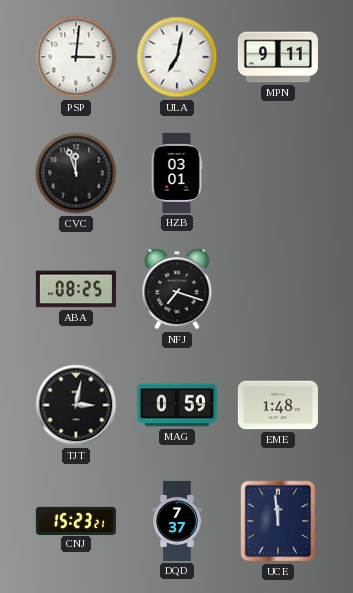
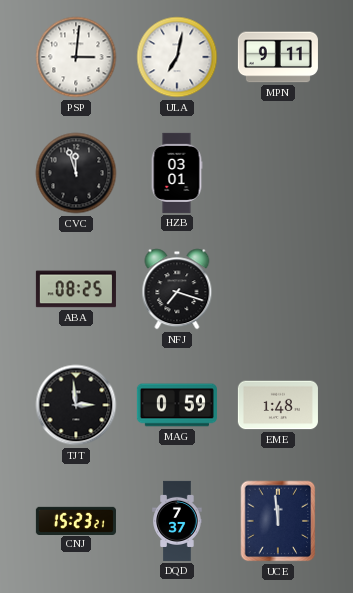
TJT: 3:02 -> 2:59 (76, 405)
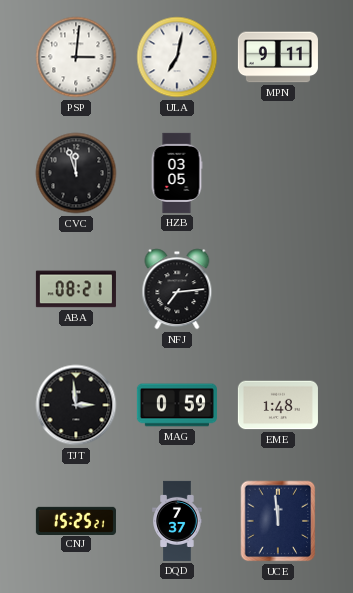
HZB: 03:01 -> 03:05 (177, 173)
ABA: 08:25 -> 08:21 (76, 289)
NFJ: 7:18 -> 7:14 (177, 289)
CNJ: 15:23 -> 15:25 (76, 520)
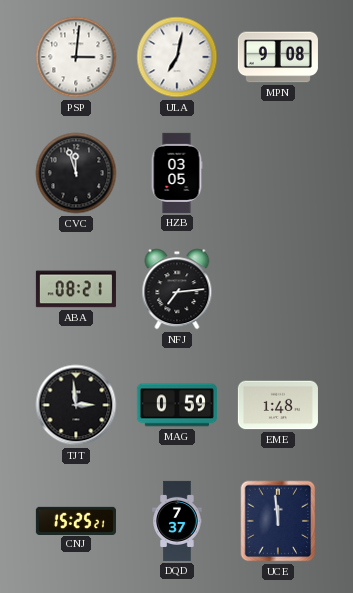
MPN: 9:11 -> 9:08 (278, 57)
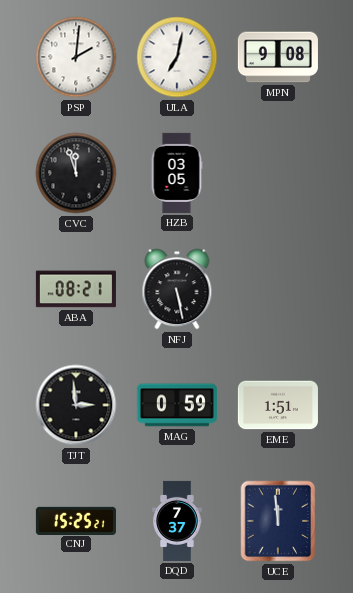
PSP: 3:01 -> 2:01 (76, 57)
NFJ: 7:14 -> 5:28 (177, 289)
EME: 1:48 -> 1:51 (278, 405)
